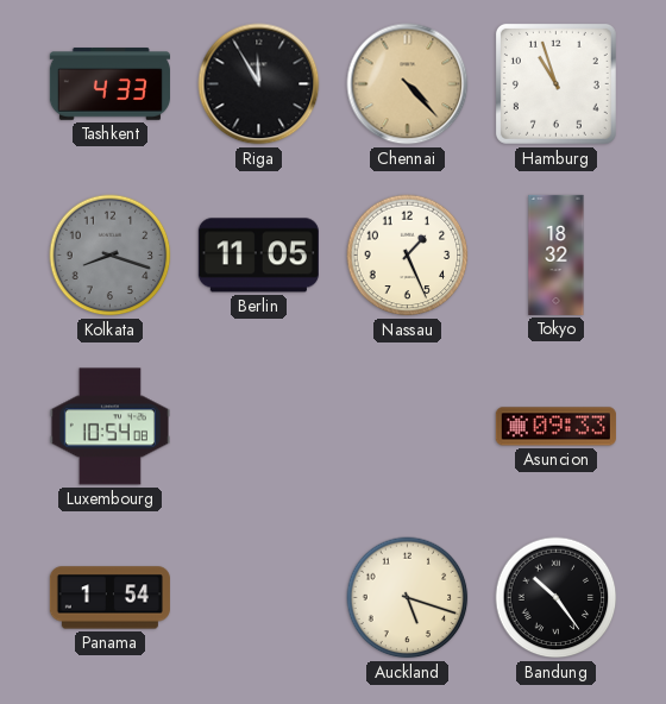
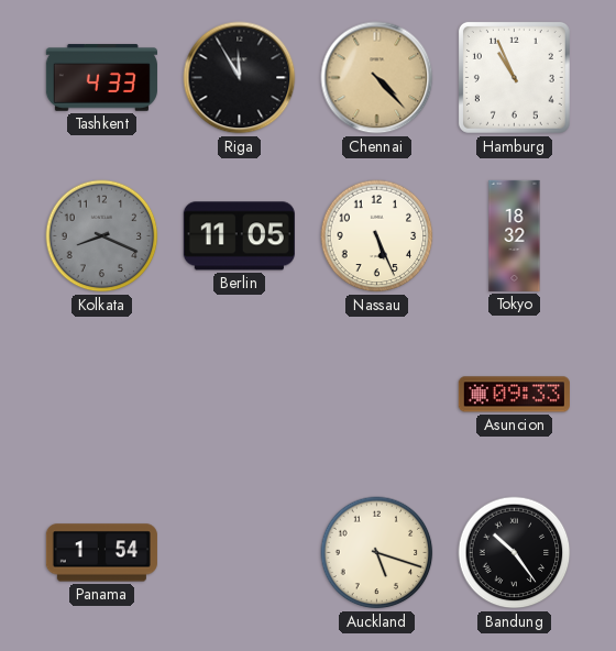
Hamburg: 10:57 -> 10:56 (514, 77)
Kolkata: 8:18 -> 8:19 (102, 236)
Nassau: 1:26 -> 5:26 (377, 236)
Luxembourg: 10:54 -> none (109, 427)
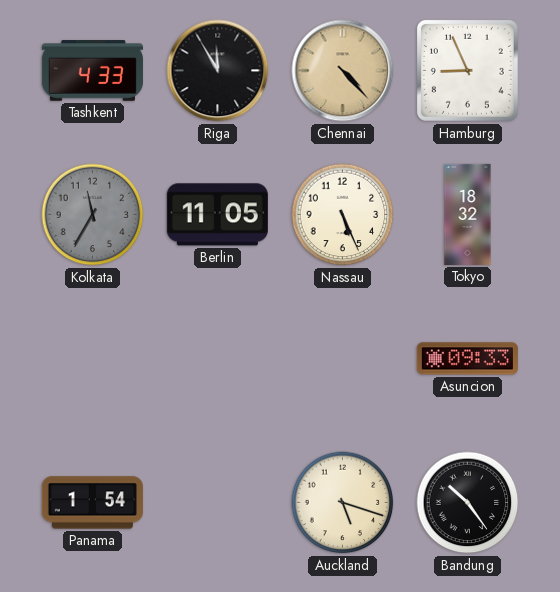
Hamburg: 10:56 -> 8:56 (467, 70)
Kolkata: 8:19 -> 11:35 (93, 215)
